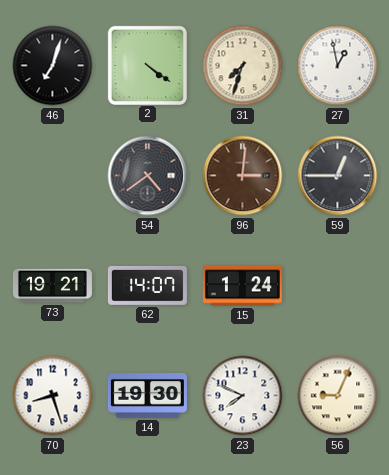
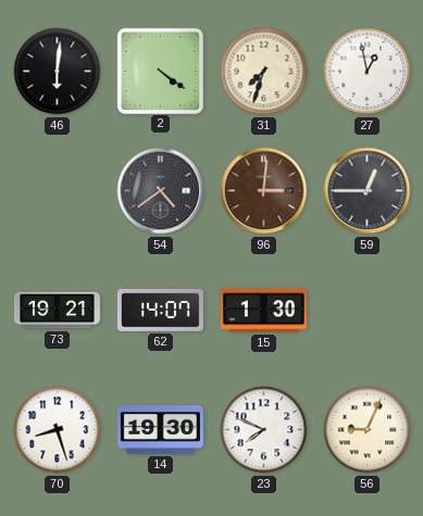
46: 7:03 -> 6:01 (58, 72)
15: 1:24 -> 1:30 (263, 311)
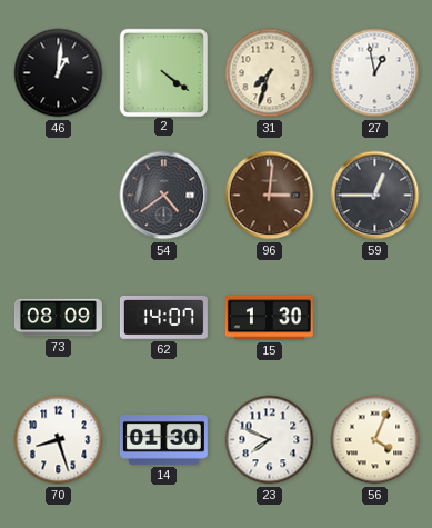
46: 6:01 -> 1:01 (59, 73)
73: 19:21 -> 08:09 (58, 318)
14: 19:30 -> 01:30 (163, 440)
56: 9:04 -> 4:04 (375, 440)
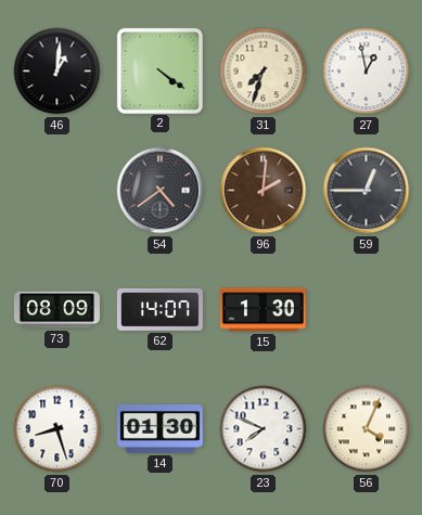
96: 3:01 -> 2:01 (264, 191)
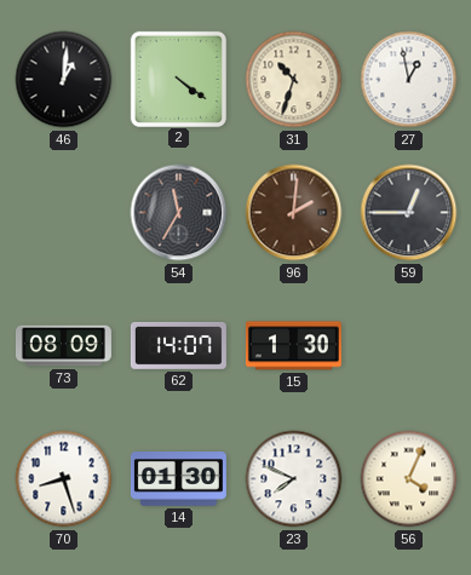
31: 7:33 -> 10:33 (294, 80)
54: 4:39 -> 11:35 (179, 213)
